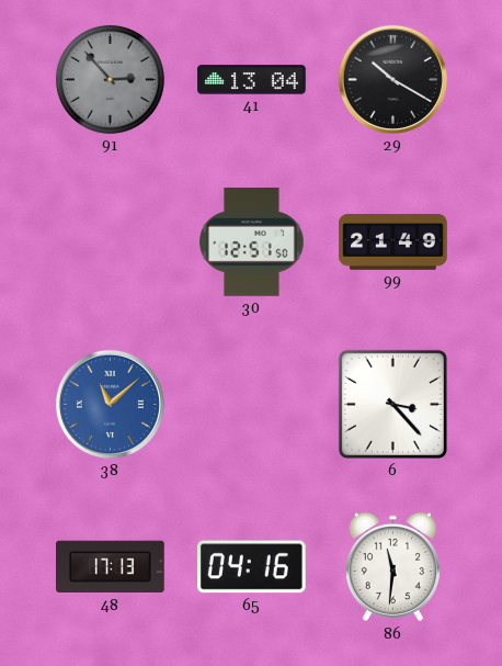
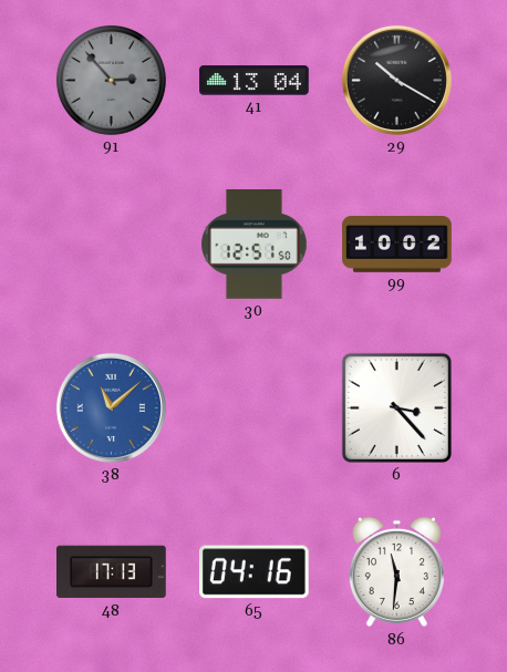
99: 21:49 -> 10:02 (397, 245)
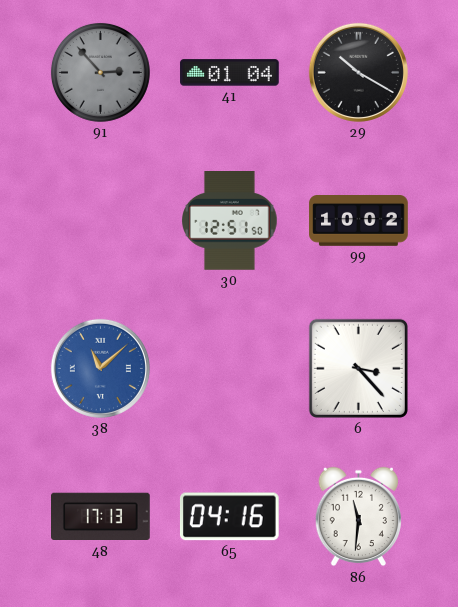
41: 13:04 -> 01:04 (230, 73)
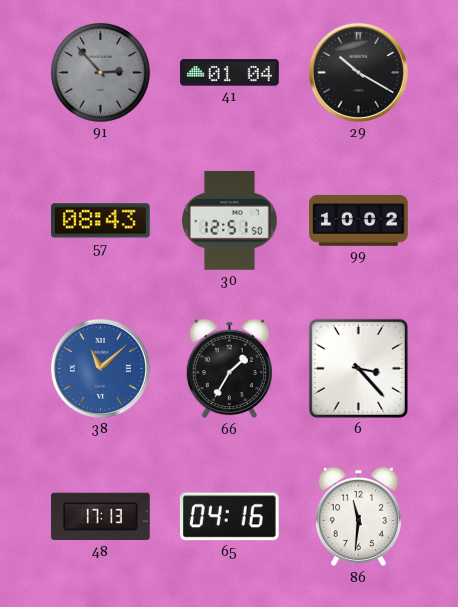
57: none -> 08:43 (101, 221)
66: none -> 1:35 (229, 369)
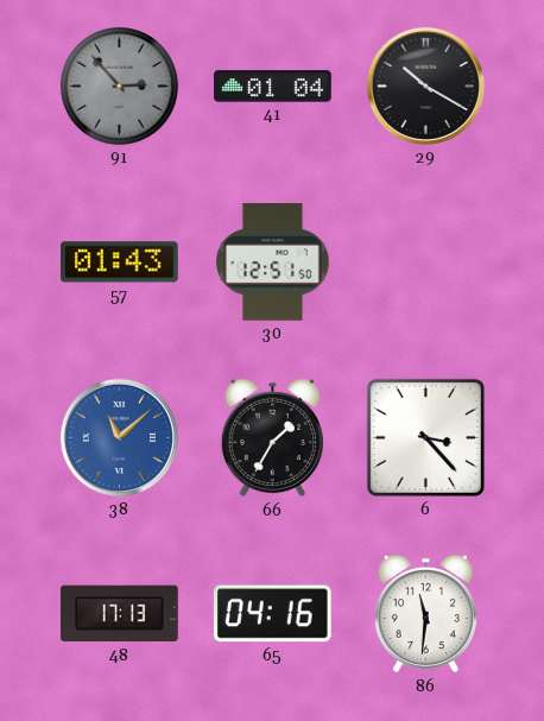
57: 08:43 -> 01:43 (120, 263)
99: 10:02 -> none (359, 221)
